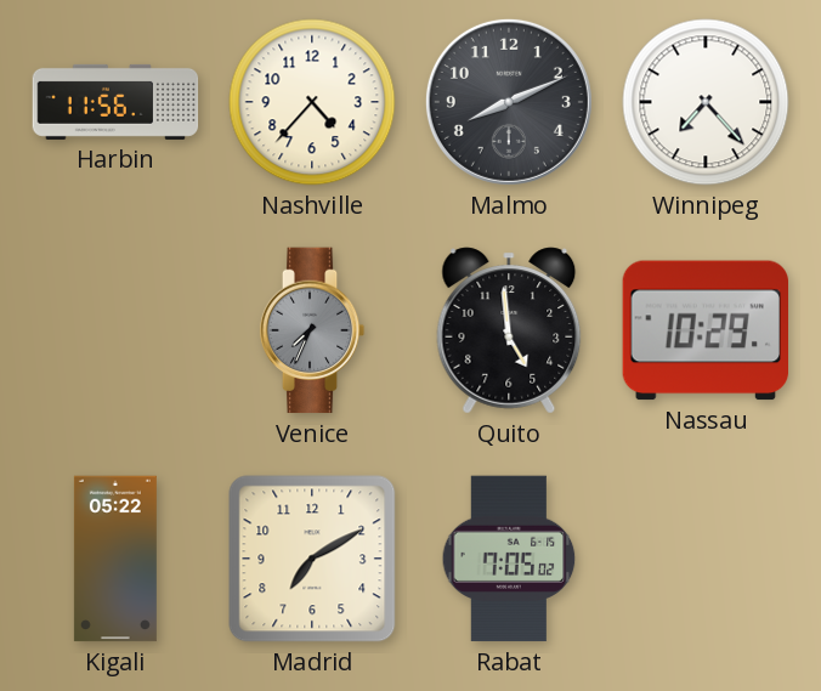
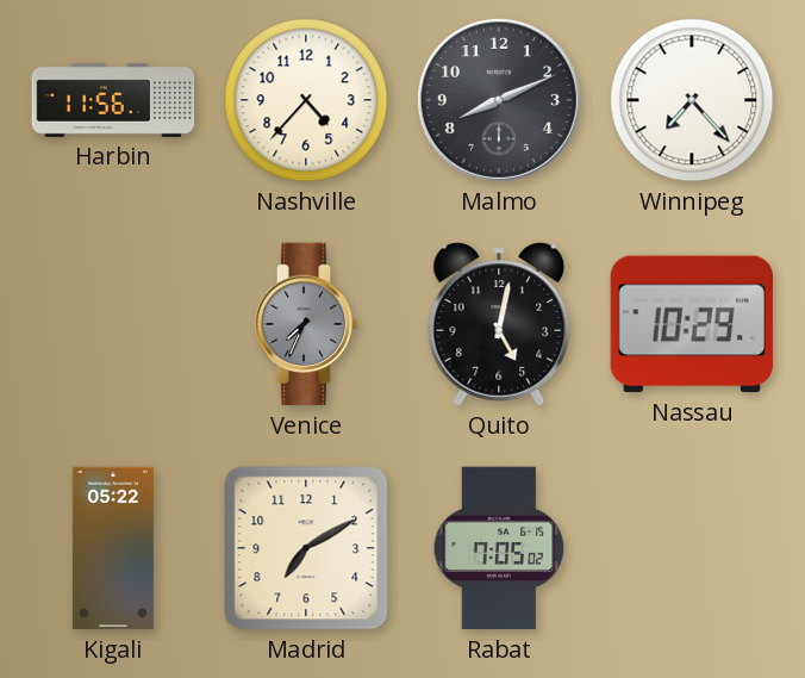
Quito: 4:59 -> 5:02 (499, 324)
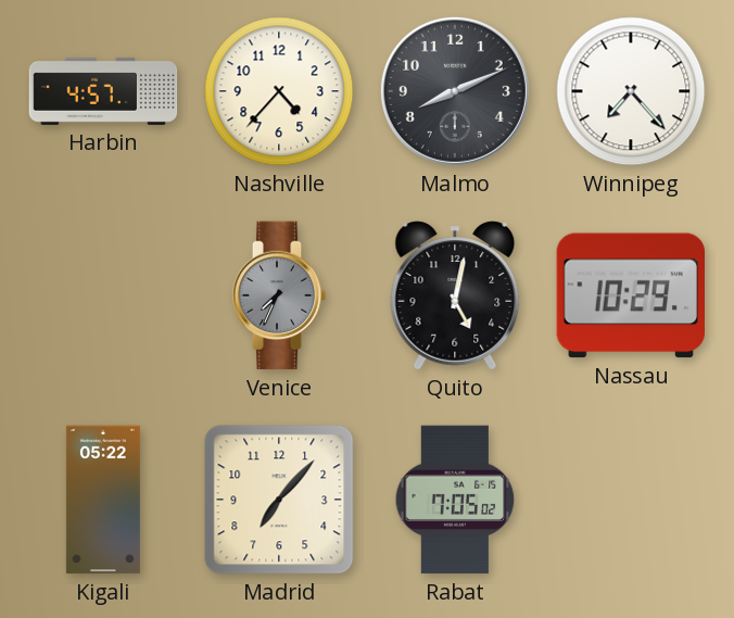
Harbin: 11:56 -> 4:57 (103, 91)
Madrid: 7:10 -> 7:07 (279, 500)
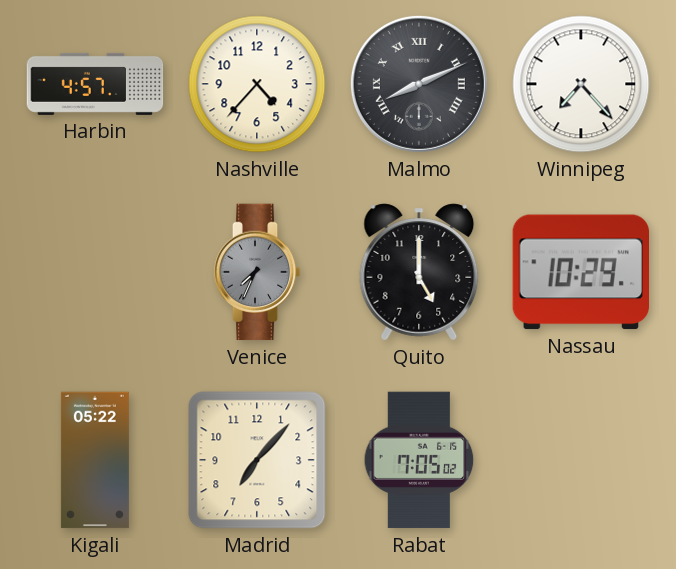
Malmo numerals: Arabic -> Roman (419, 84)
Quito: 5:02 -> 5:00 (419, 272)
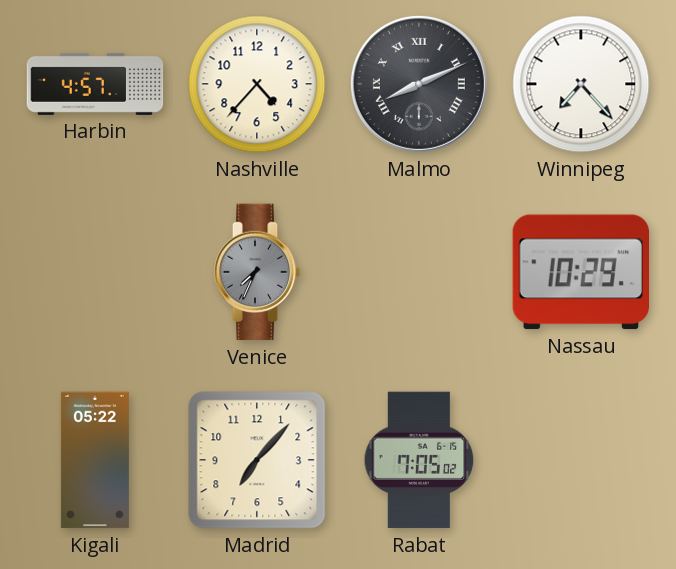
Quito: 5:00 -> none (419, 272)
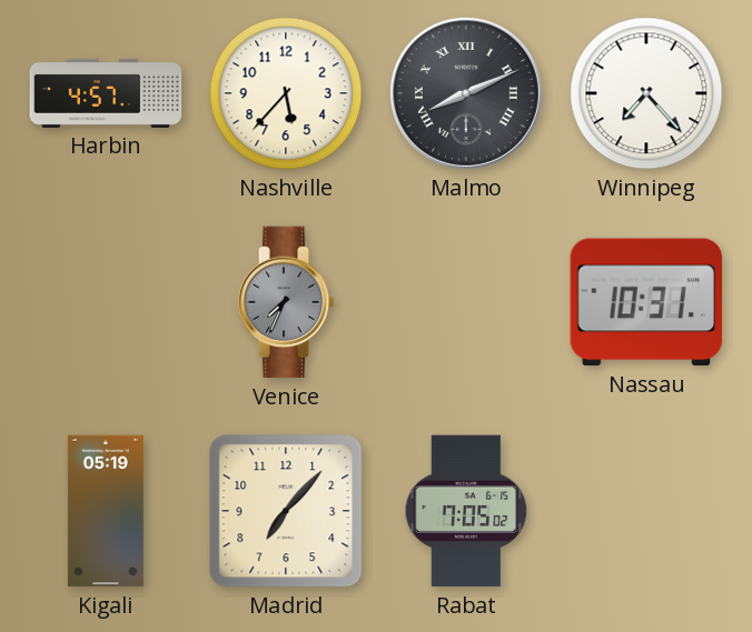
Nashville: 4:37 -> 5:37 (286, 93)
Nassau: 10:29 -> 10:31 (645, 302)
Kigali: 05:22 -> 05:19 (106, 511)
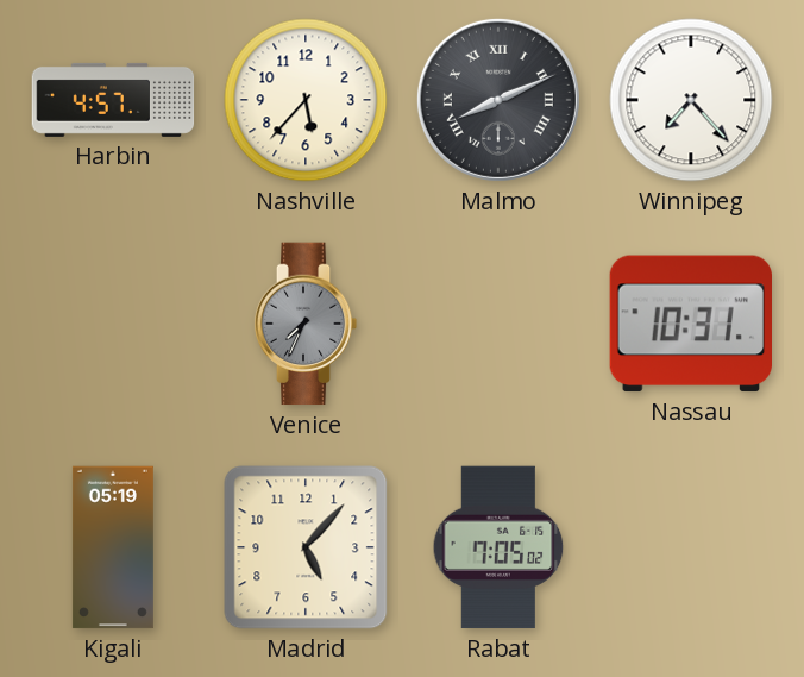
Madrid: 7:07 -> 5:07 (306, 547)
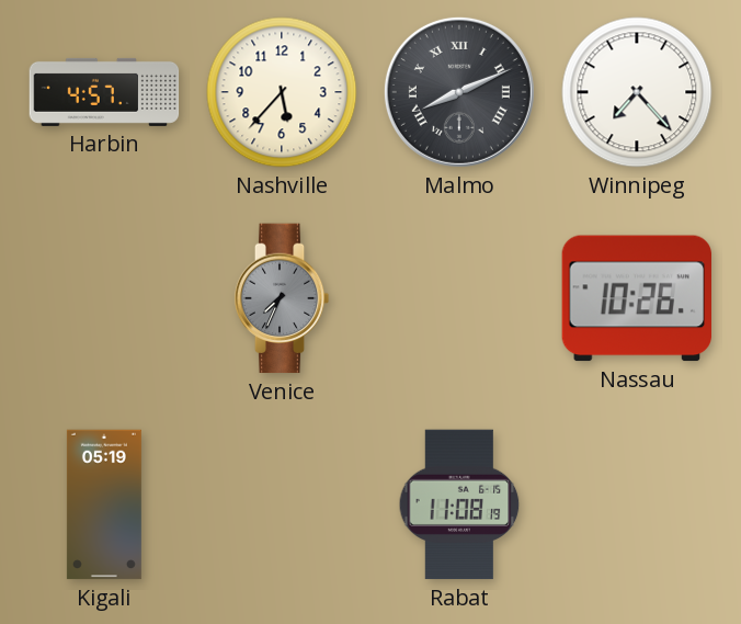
Nassau: 10:31 -> 10:26 (636, 298)
Madrid: 5:07 -> none (306, 547)
Rabat: 7:05 -> 11:08 (459, 504)
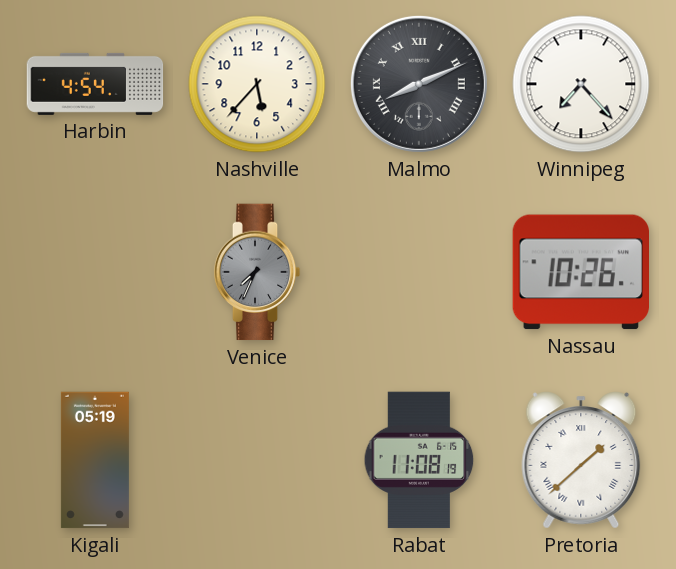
Harbin: 4:57 -> 4:54 (95, 84)
Pretoria: none -> 1:38 (581, 460)
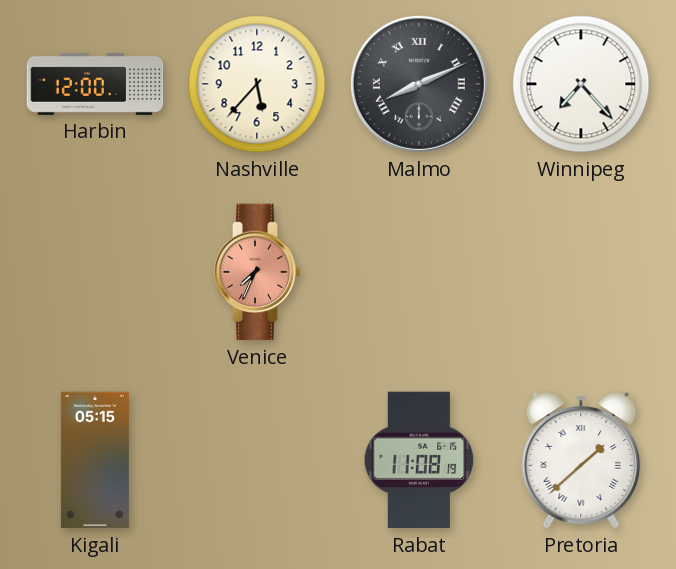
Harbin: 4:54 -> 12:00 (95, 84)
Venice dial: grey -> salmon (257, 272)
Nassau: 10:26 -> none (580, 272)
Kigali: 05:19 -> 05:15 (95, 460)
